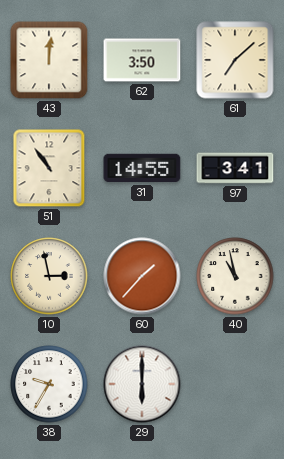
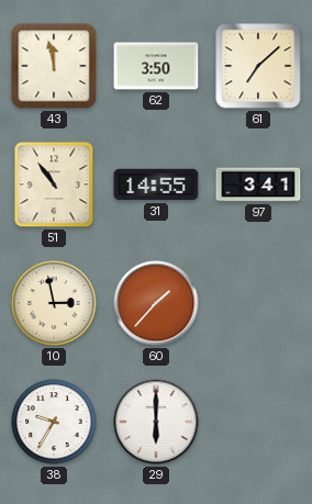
43: 12:01 -> 11:58 (54, 66)
40: 10:58 -> none (235, 276)
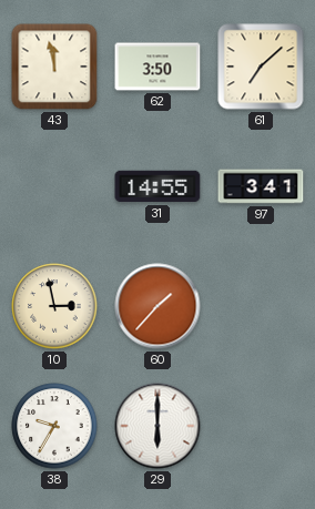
51: 10:54 -> none (54, 184)
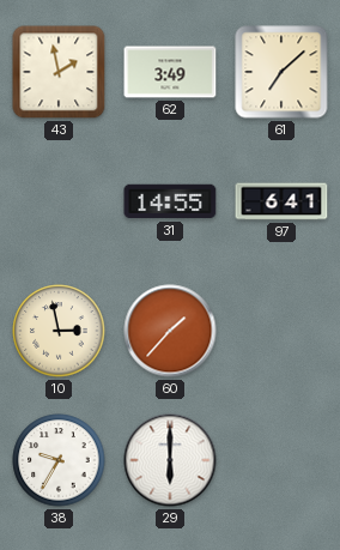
43: 11:58 -> 1:58 (59, 72)
62: 3:50 -> 3:49 (170, 72)
97: 3:41 -> 6:41 (281, 201)
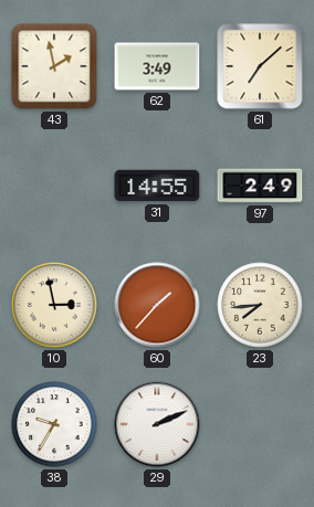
97: 6:41 -> 2:49 (260, 186)
23: none -> 7:44 (260, 305)
29: 6:00 -> 2:11 (157, 424)
